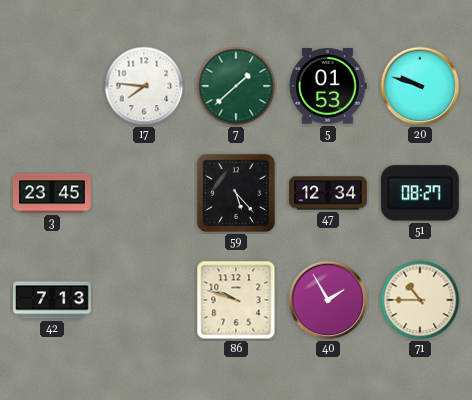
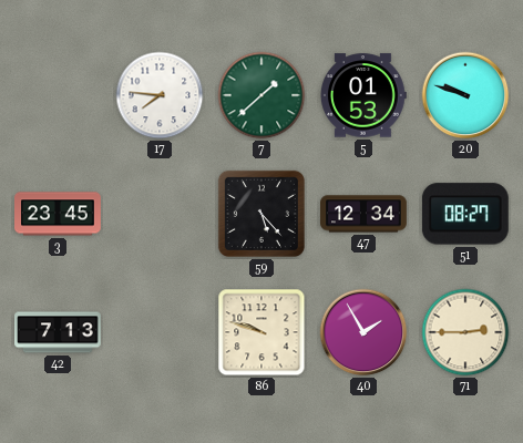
71: 10:45 -> 2:45 (465, 332)
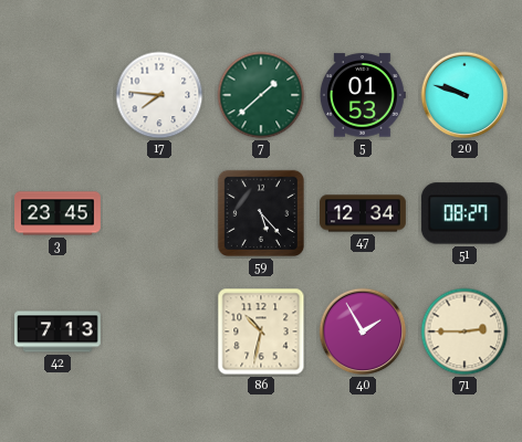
86: 9:48 -> 10:32 (261, 331)
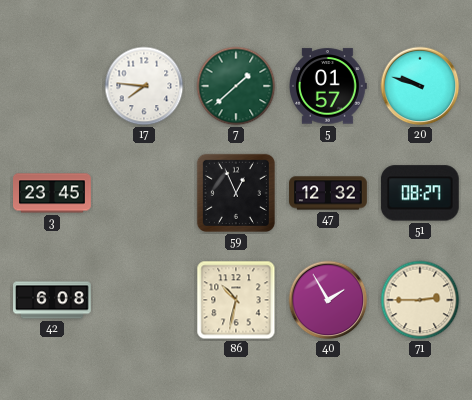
5: 01:53 -> 01:57 (328, 86)
59: 5:23 -> 12:56 (236, 193)
47: 12:34 -> 12:32 (328, 193)
42: 7:13 -> 6:08 (52, 300)
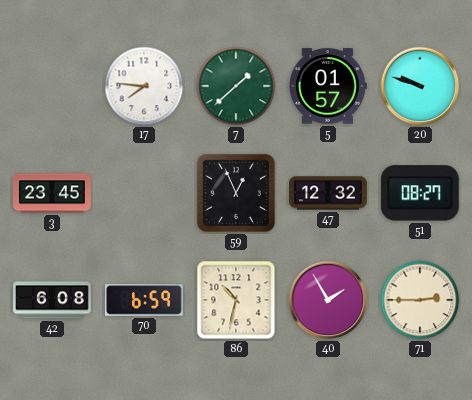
70: none -> 6:59 (145, 300)
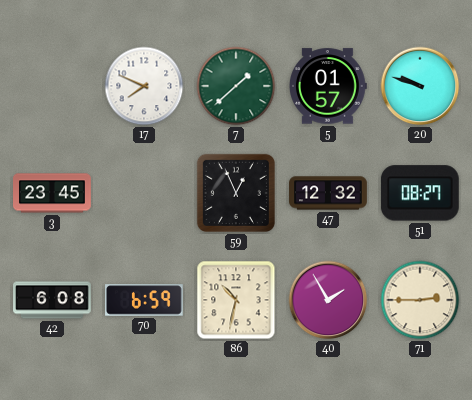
17: 7:46 -> 7:49 (144, 86)
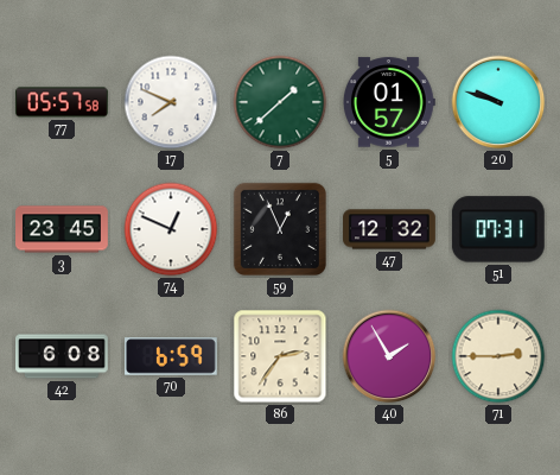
77: none -> 05:57 (63, 102)
74: none -> 12:49 (171, 229)
51: 08:27 -> 07:31 (498, 229)
86: 10:32 -> 2:36 (280, 356)
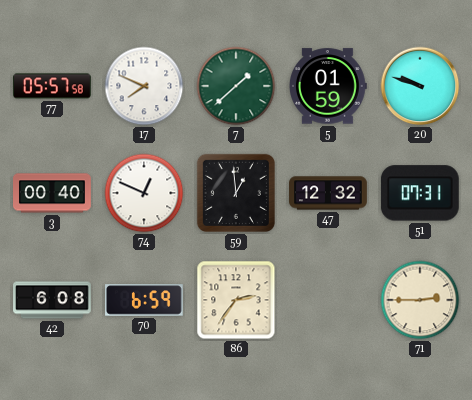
5: 01:57 -> 01:59 (328, 86)
3: 23:45 -> 00:40 (52, 193)
59: 12:56 -> 12:59 (236, 193)
40: 1:55 -> none (389, 356)
